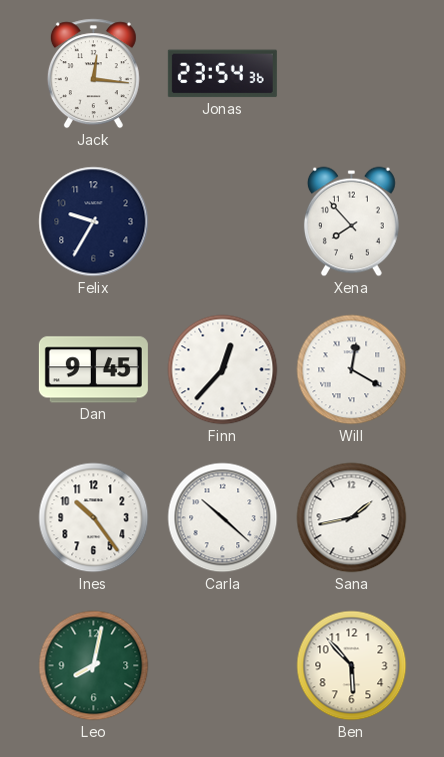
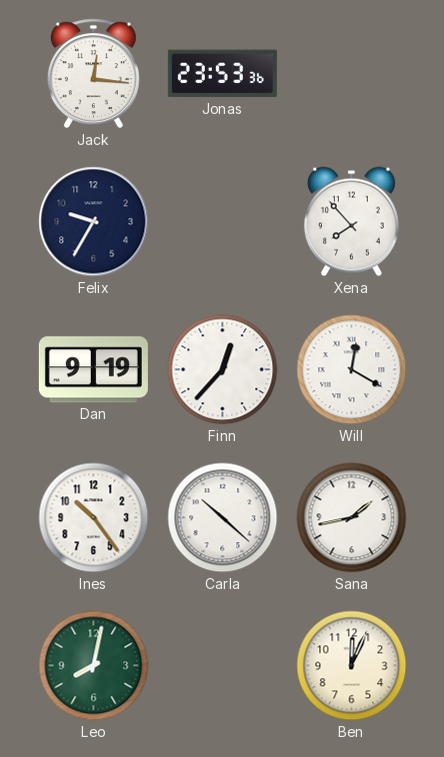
Jonas: 23:54 -> 23:53 (222, 74)
Dan: 9:45 -> 9:19 (93, 370)
Ben: 5:53 -> 12:04 (352, 666)
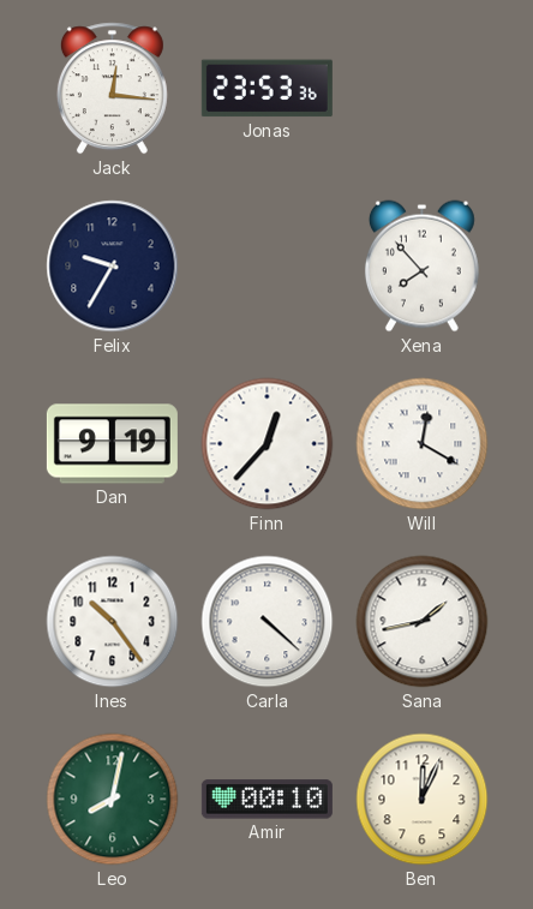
Carla: 10:22 -> 4:22 (268, 622)
Amir: none -> 00:10 (266, 800)
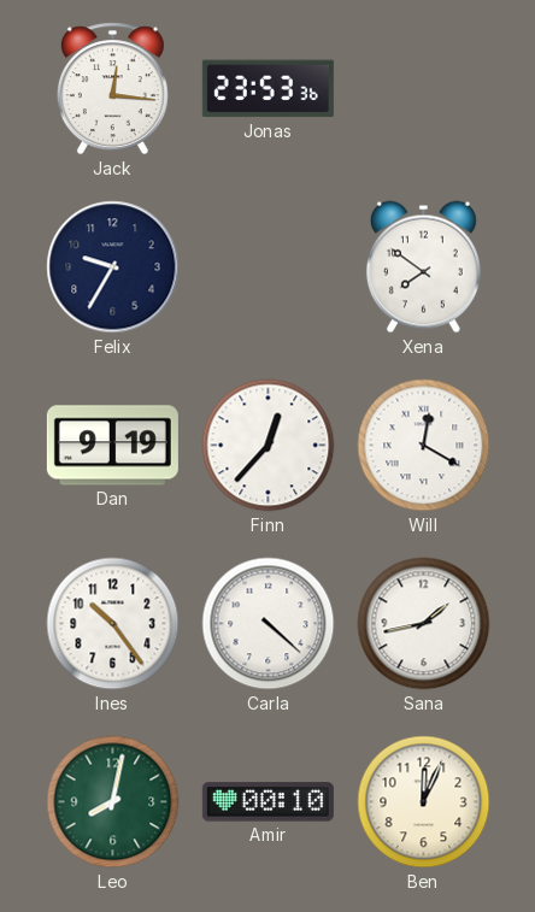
Xena: 7:53 -> 7:51 (423, 267)
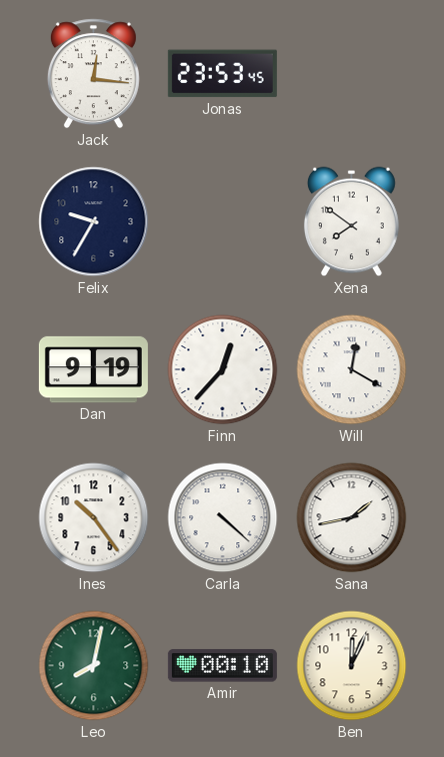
Jonas: 23:53:36 -> 23:53:45 (222, 74)
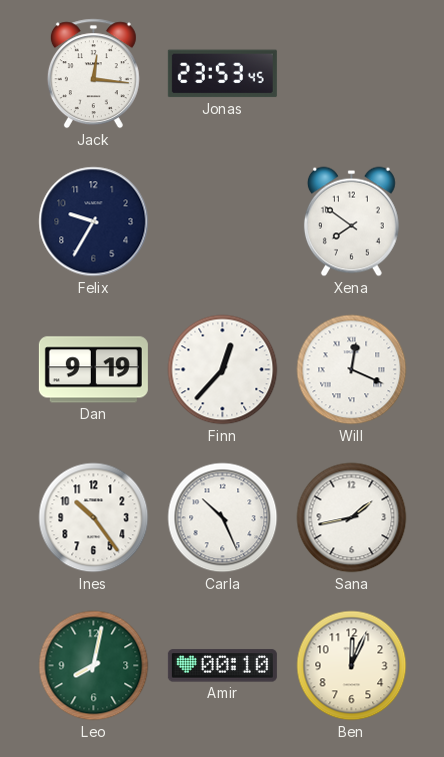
Will: 12:20 -> 12:19 (352, 370)
Carla: 4:22 -> 10:26 (223, 518)
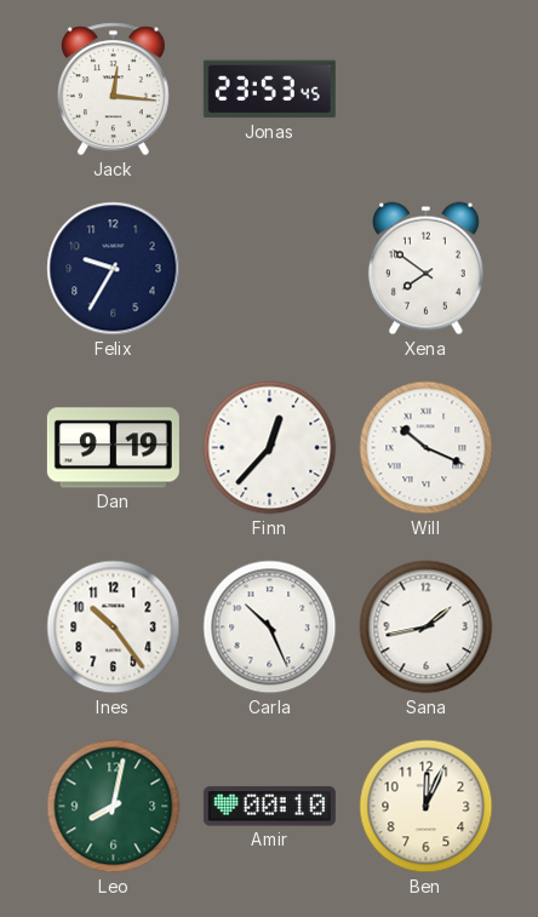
Will: 12:19 -> 10:19 (427, 448)
